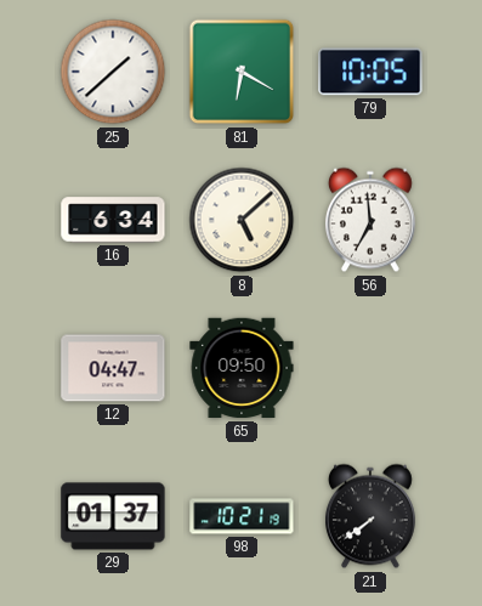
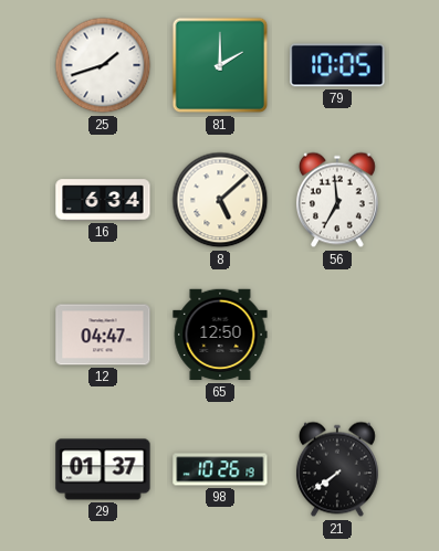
25: 1:38 -> 1:42 (103, 65)
81: 6:20 -> 2:00 (220, 65)
65: 09:50 -> 12:50 (220, 335)
98: 10:21 -> 10:26 (220, 469)
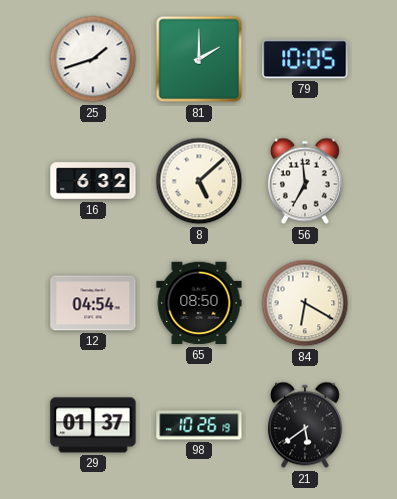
16: 6:34 -> 6:32 (93, 181)
12: 04:47 -> 04:54 (93, 303)
65: 12:50 -> 08:50 (199, 303)
84: none -> 6:20 (305, 303)
21: 7:39 -> 5:39 (305, 425)
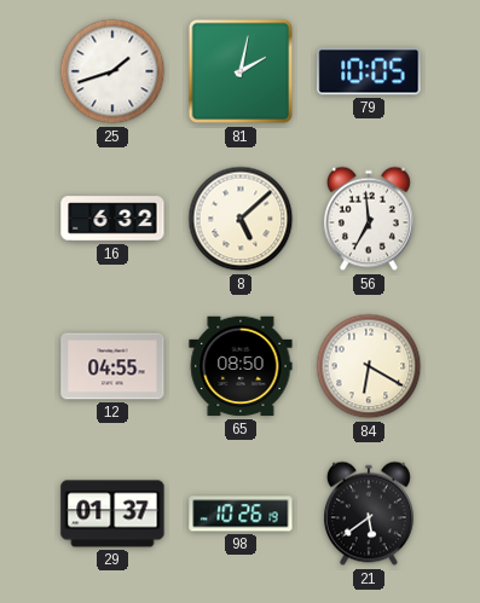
81: 2:00 -> 2:02 (241, 71)
12: 04:54 -> 04:55 (112, 366)
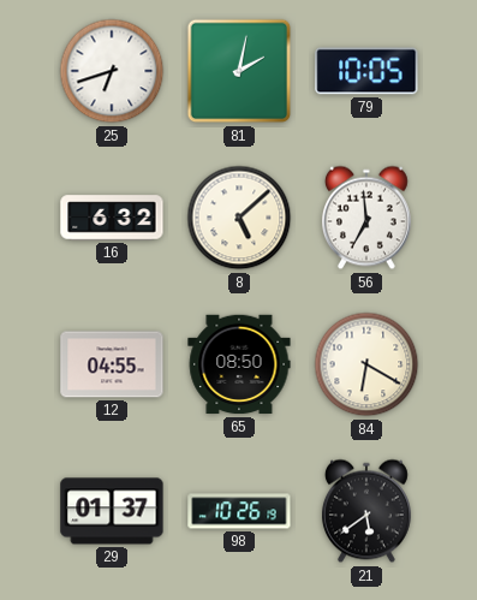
25: 1:42 -> 6:42 (112, 71)
